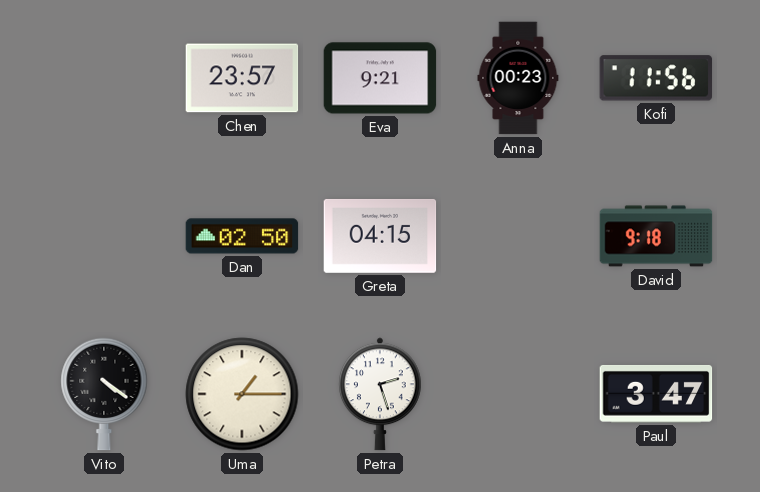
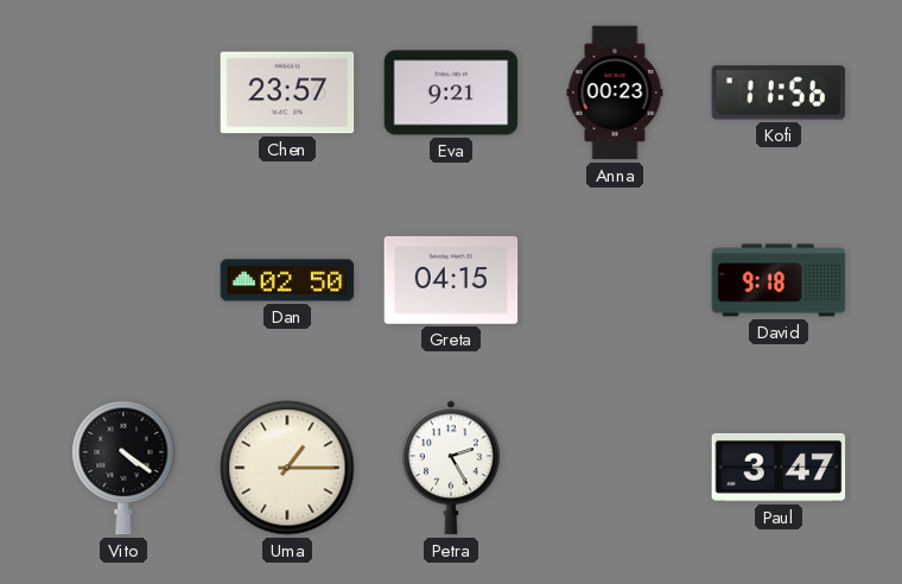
Petra: 2:27 -> 2:25 (452, 468)
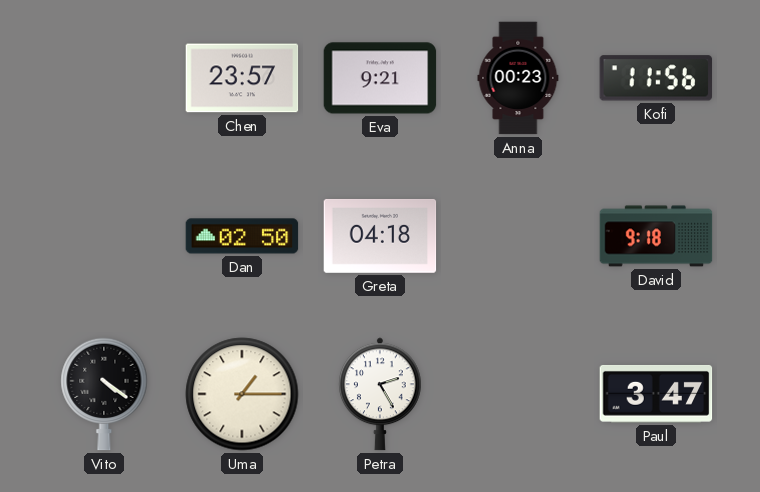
Greta: 04:15 -> 04:18 (380, 236)
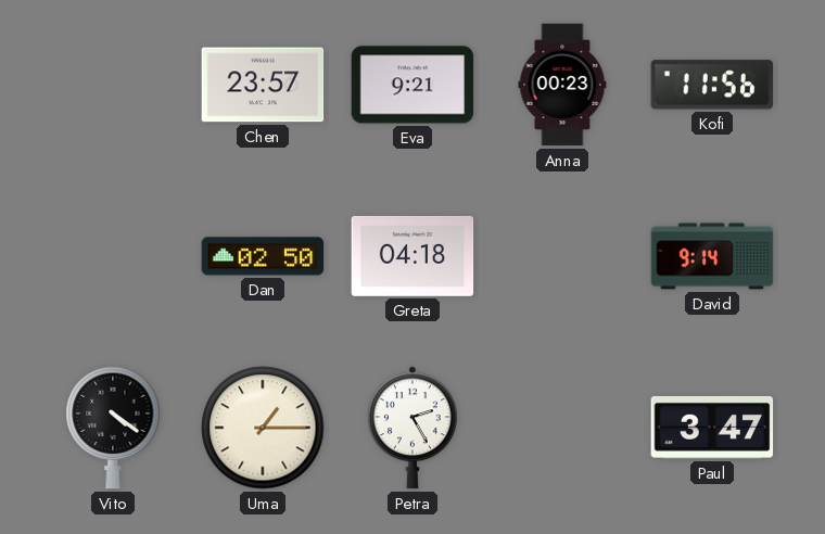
David: 9:18 -> 9:14 (712, 256)
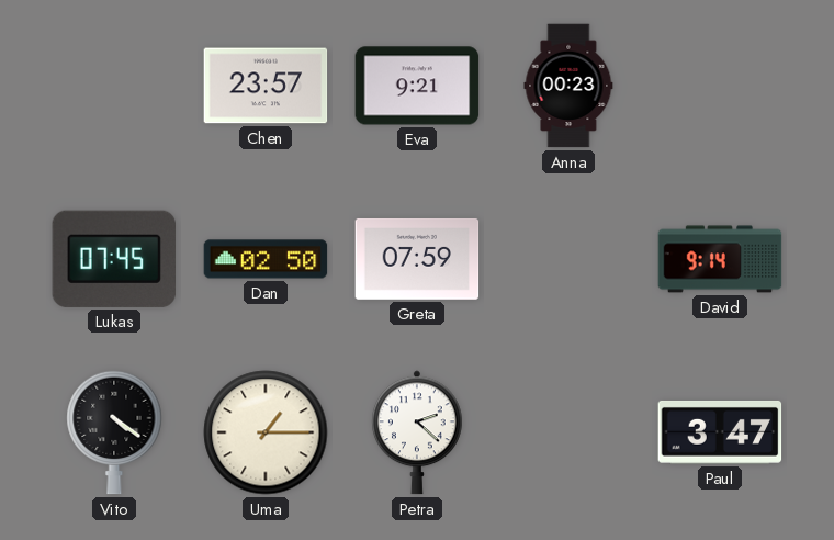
Kofi: 11:56 -> none (712, 85)
Lukas: none -> 07:45 (113, 259)
Greta: 04:18 -> 07:59 (417, 259)
Petra: 2:25 -> 2:22 (418, 432)
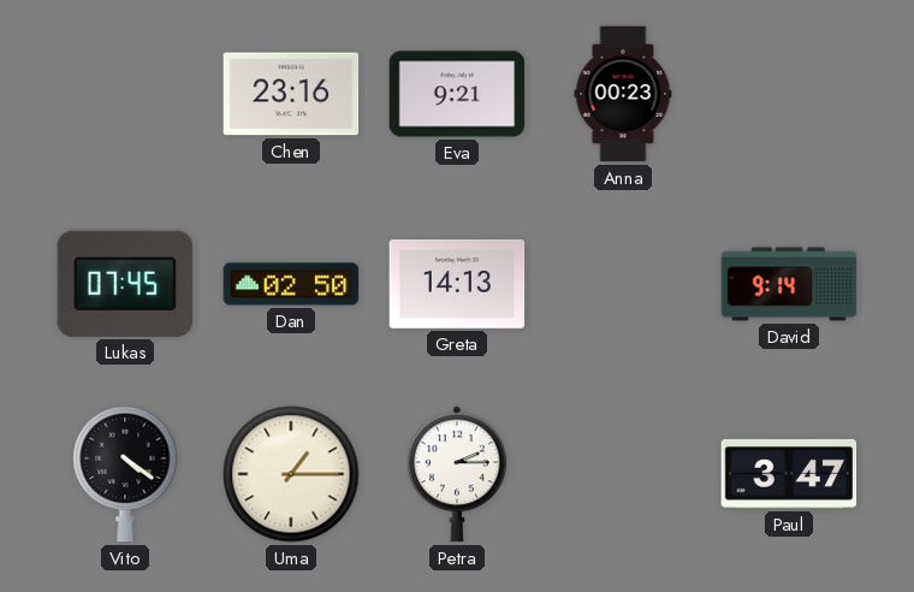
Chen: 23:57 -> 23:16 (291, 94)
Greta: 07:59 -> 14:13 (457, 284)
Petra: 2:22 -> 2:15 (458, 474)
